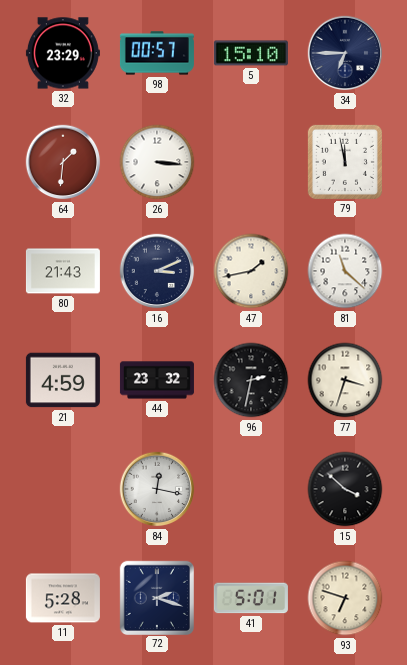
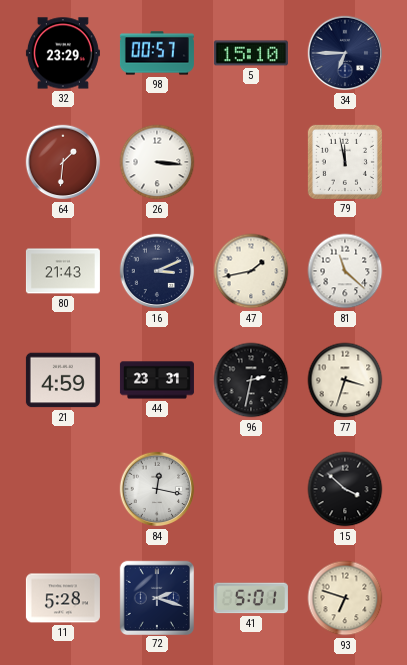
44: 23:32 -> 23:31 (157, 380)
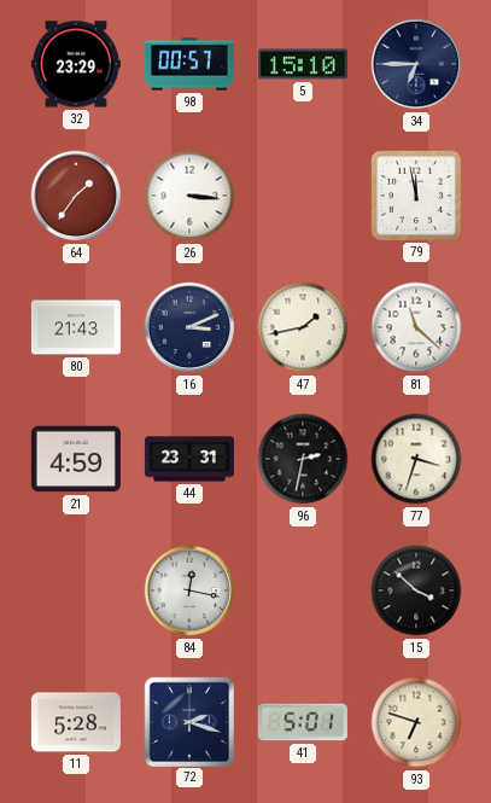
64: 1:31 -> 1:36 (76, 196)
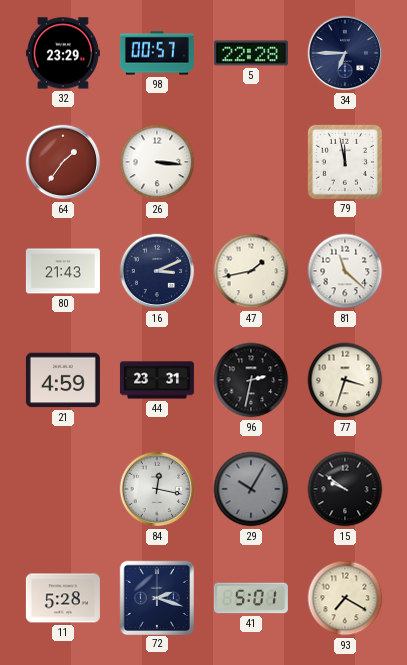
5: 15:10 -> 22:28 (251, 53)
29: none -> 10:05 (251, 489)
15: 3:52 -> 9:51 (345, 489)
93: 6:48 -> 7:20 (345, 598)
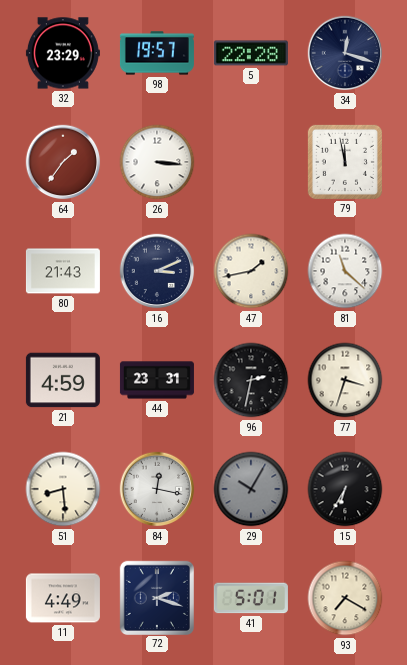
98: 00:57 -> 19:57 (157, 53)
34: 6:45 -> 12:18 (345, 53)
51: none -> 8:29 (63, 489)
15: 9:51 -> 6:35 (345, 489)
11: 5:28 -> 4:49 (63, 598)
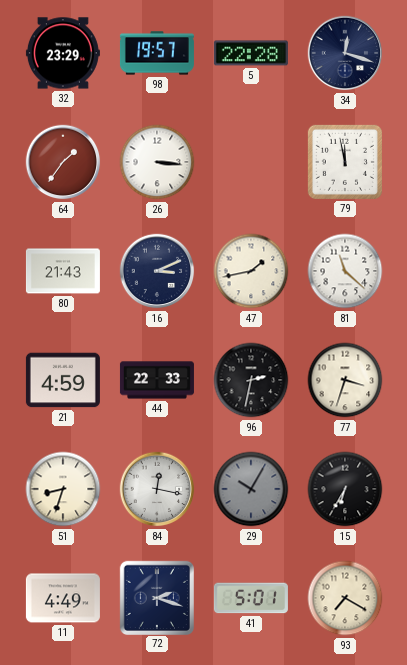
44: 23:31 -> 22:33 (157, 380)
51: 8:29 -> 8:33 (63, 489)
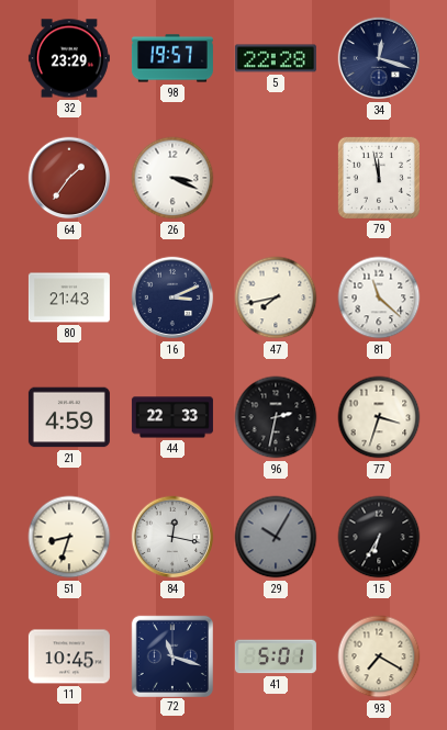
26: 3:16 -> 3:19 (172, 178)
47: 1:43 -> 7:43 (276, 297)
11: 4:49 -> 10:45 (69, 656)
72: 2:18 -> 11:18 (171, 655)
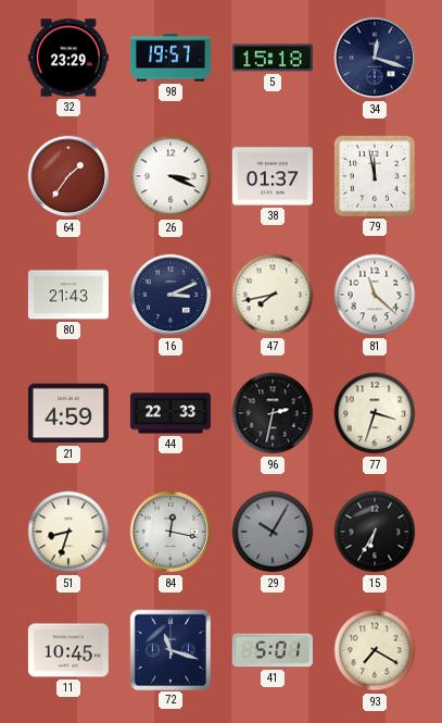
5: 22:28 -> 15:18 (273, 58)
38: none -> 01:37 (273, 176)
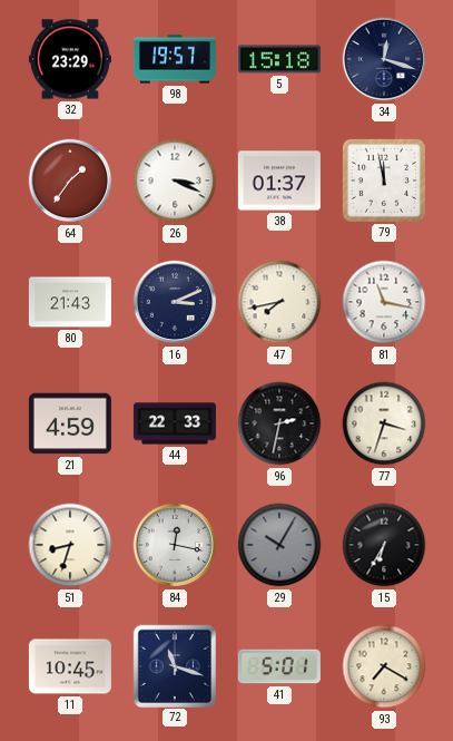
81: 11:22 -> 11:17 (384, 302)
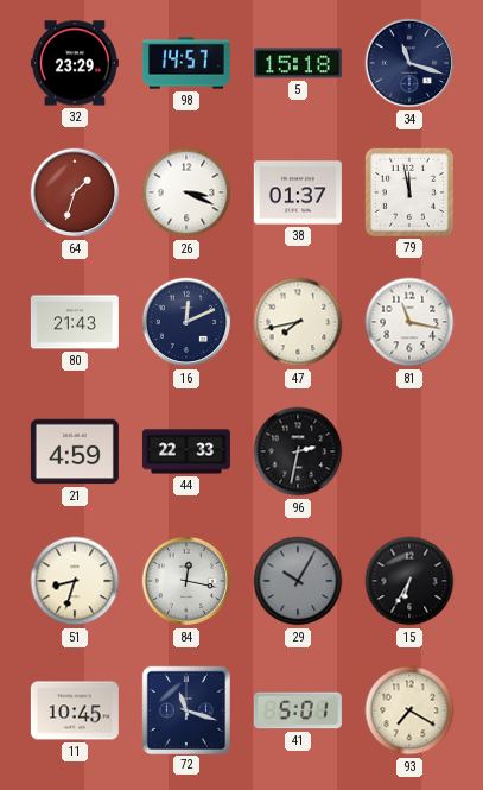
98: 19:57 -> 14:57 (186, 63)
34: 12:18 -> 11:18 (409, 63)
64: 1:36 -> 1:33 (75, 192)
16: 3:11 -> 12:11 (186, 322)
77: 3:33 -> none (384, 423)
